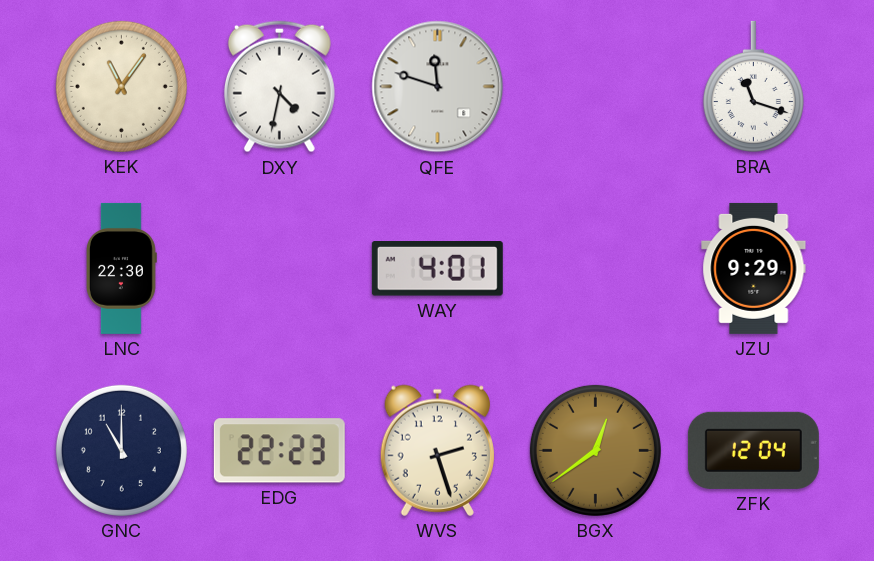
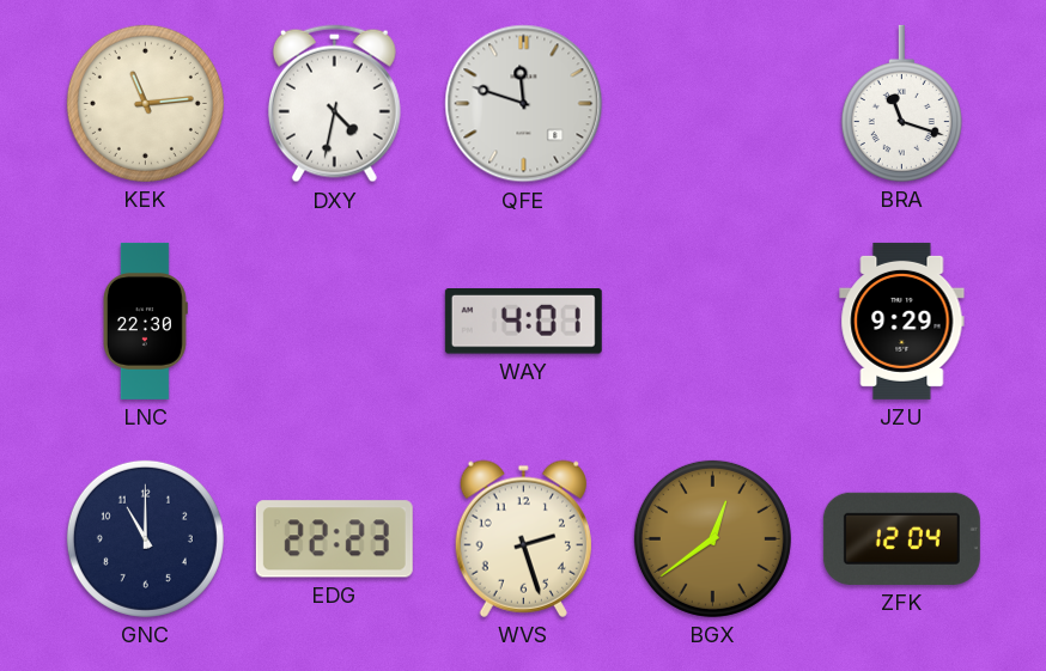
KEK: 11:06 -> 11:14 (145, 103)
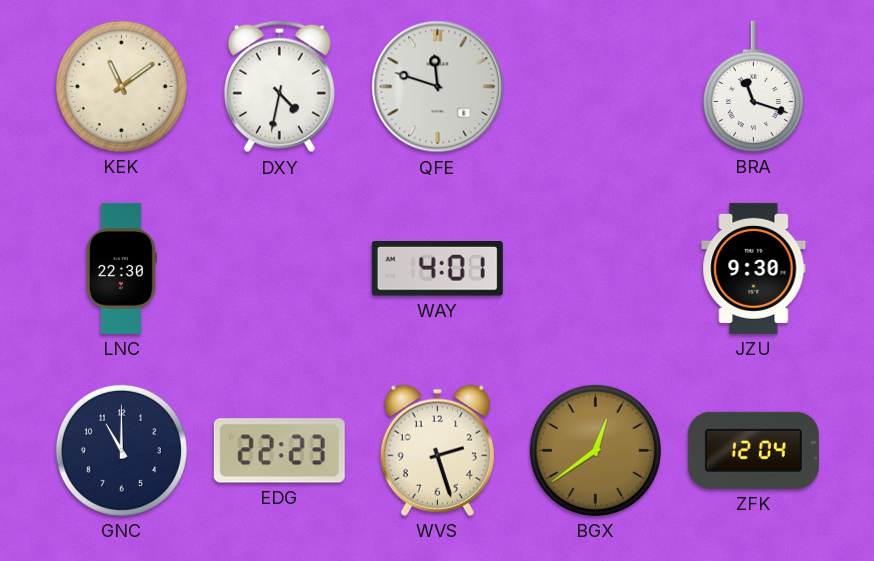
KEK: 11:14 -> 11:09 (121, 86)
JZU: 9:29 -> 9:30 (754, 268)
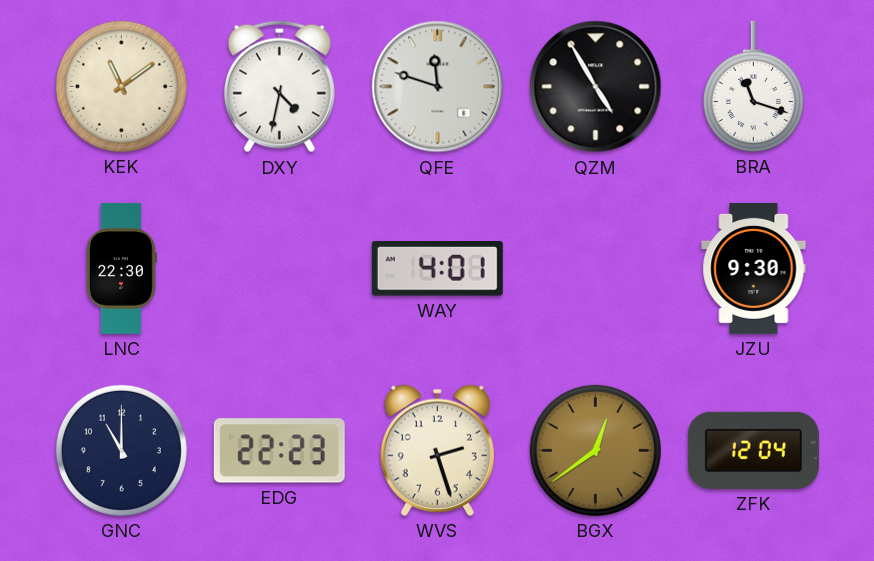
QZM: none -> 4:55 (596, 87)
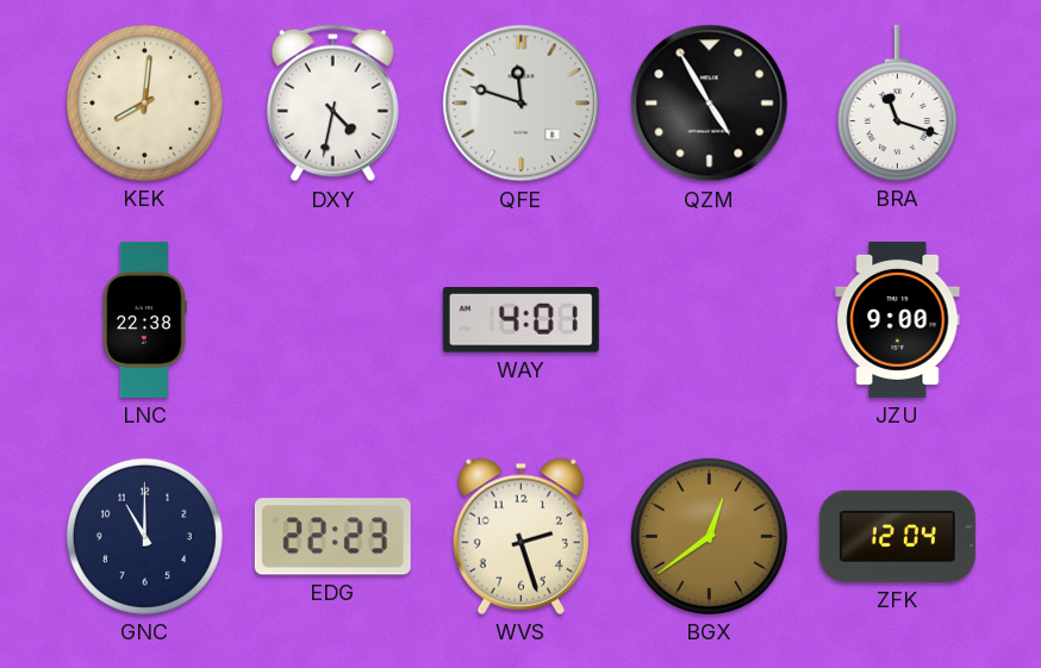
KEK: 11:09 -> 8:01 (144, 102)
LNC: 22:30 -> 22:38 (145, 319)
JZU: 9:30 -> 9:00 (898, 319)
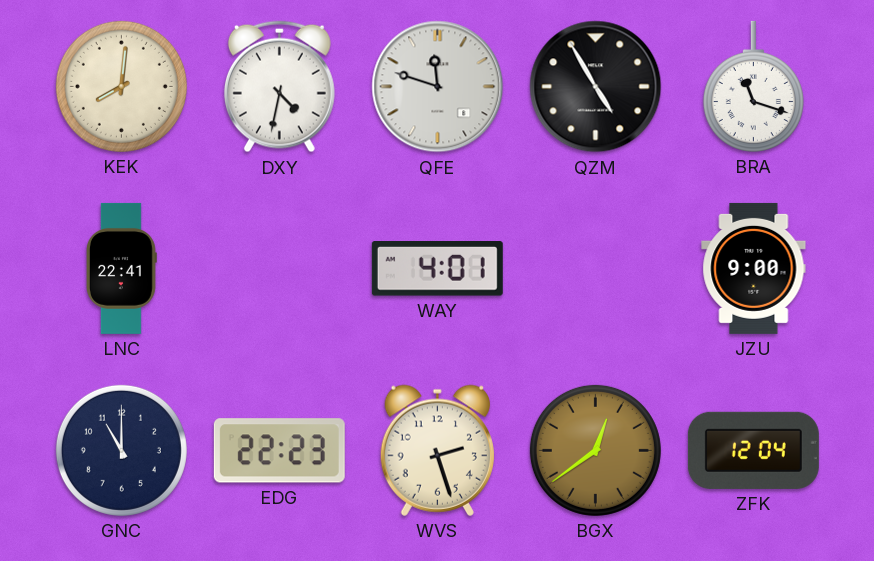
LNC: 22:38 -> 22:41 (122, 268)
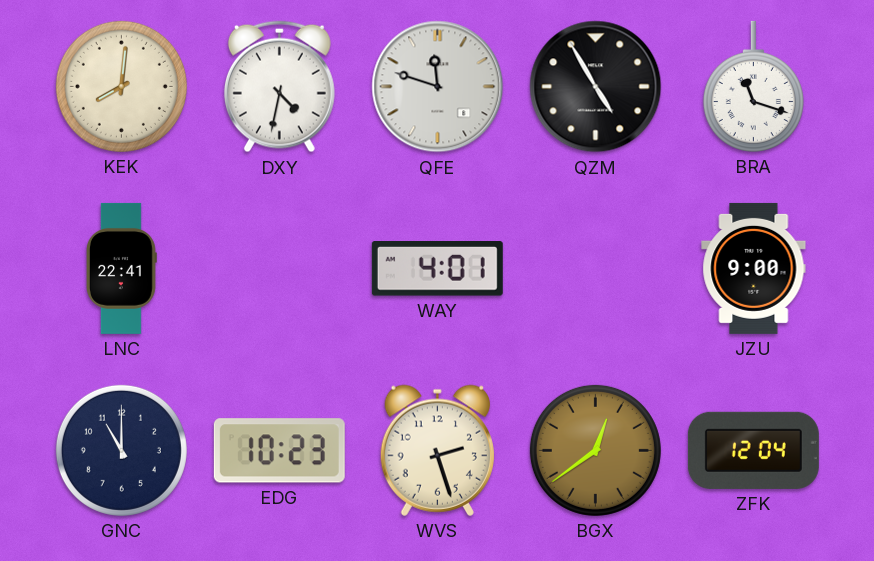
EDG: 22:23 -> 10:23 (279, 451)
